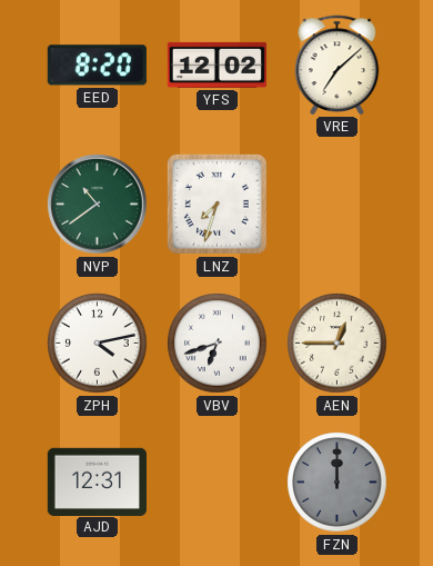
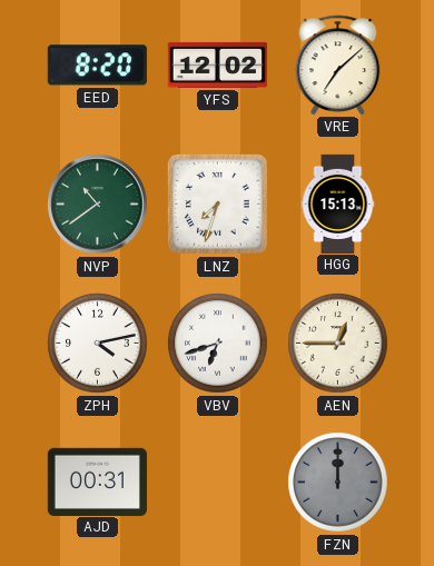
HGG: none -> 15:13 (338, 203)
AJD: 12:31 -> 00:31 (97, 481)
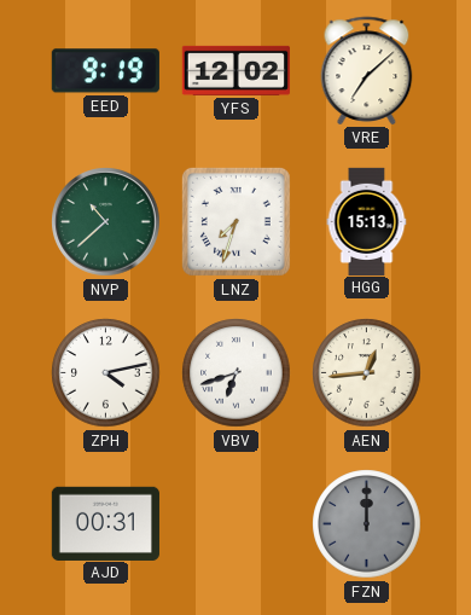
EED: 8:20 -> 9:19 (105, 71)
NVP: 10:39 -> 10:38 (106, 222)
AEN: 12:45 -> 12:44 (367, 373)
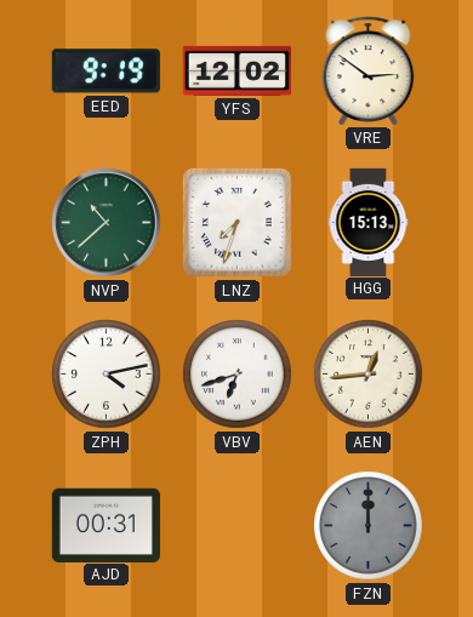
VRE: 7:08 -> 2:51 (369, 70)
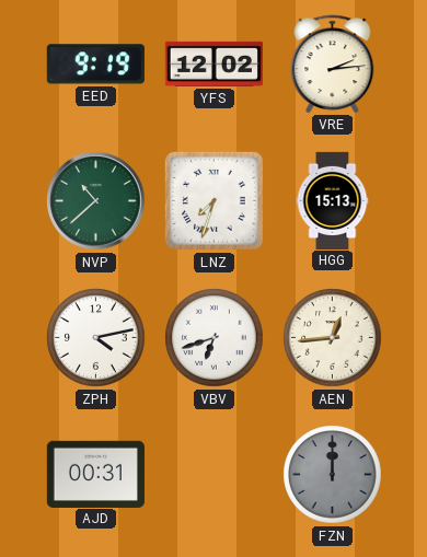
VRE: 2:51 -> 2:14 (333, 63)
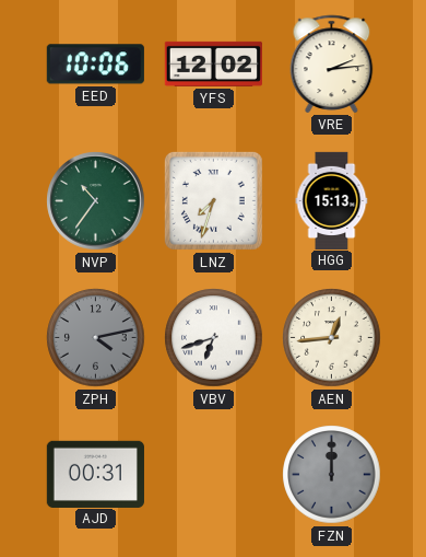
EED: 9:19 -> 10:06 (95, 65)
NVP: 10:38 -> 10:36 (96, 201)
ZPH dial: white -> grey (96, 338)
